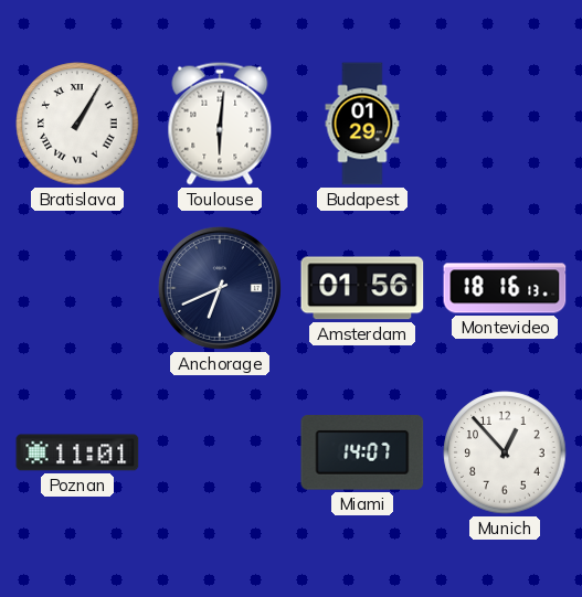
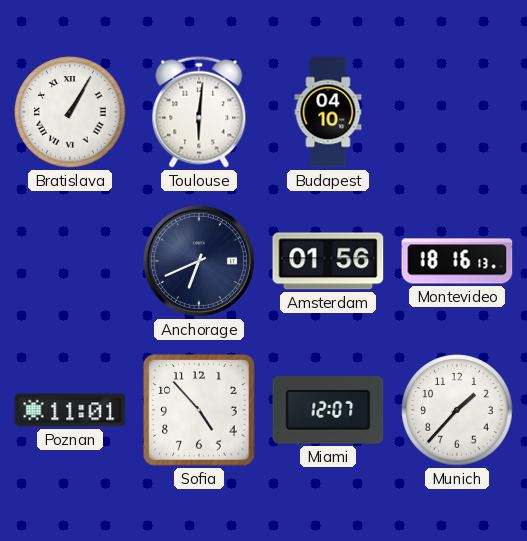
Budapest: 01:29 -> 04:10 (328, 112)
Sofia: none -> 4:53 (199, 410)
Miami: 14:07 -> 12:07 (328, 411)
Munich: 12:53 -> 1:37 (457, 410)
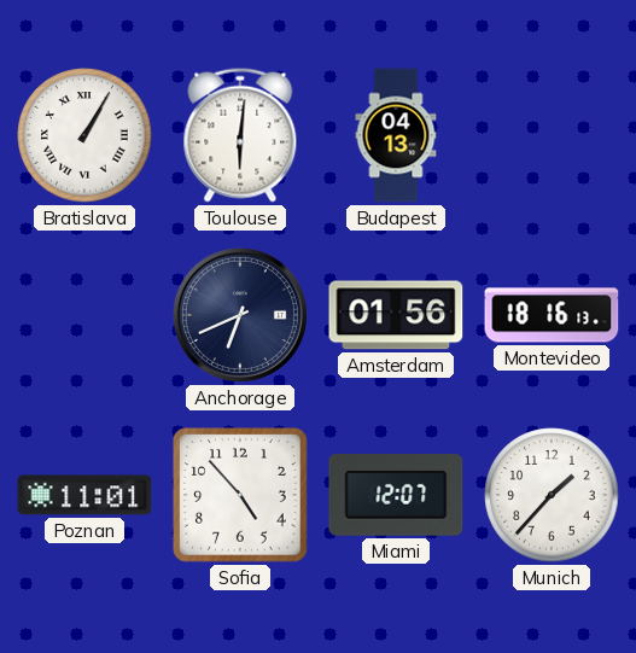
Budapest: 04:10 -> 04:13 (396, 135)
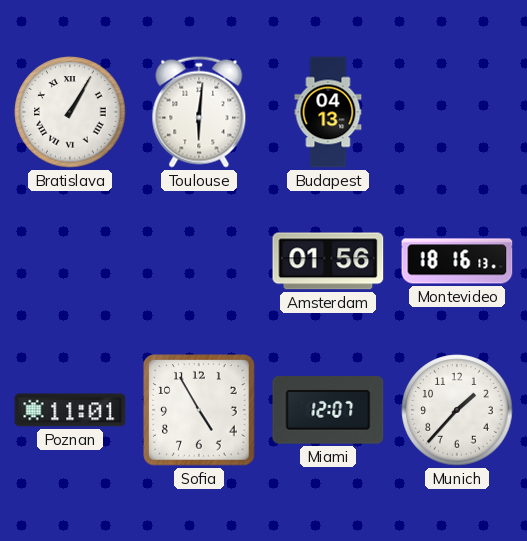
Anchorage: 6:41 -> none (240, 315)
Sofia: 4:53 -> 4:55 (199, 410)
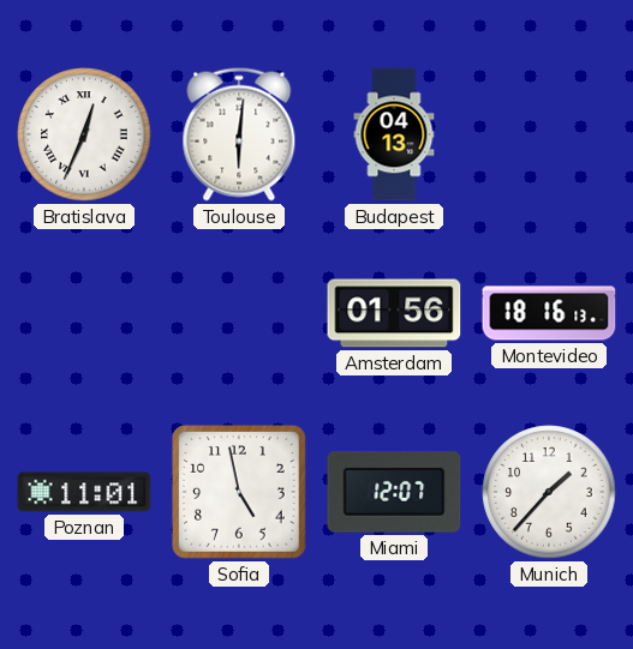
Bratislava: 1:05 -> 12:34 (84, 134)
Sofia: 4:55 -> 4:58 (239, 492)
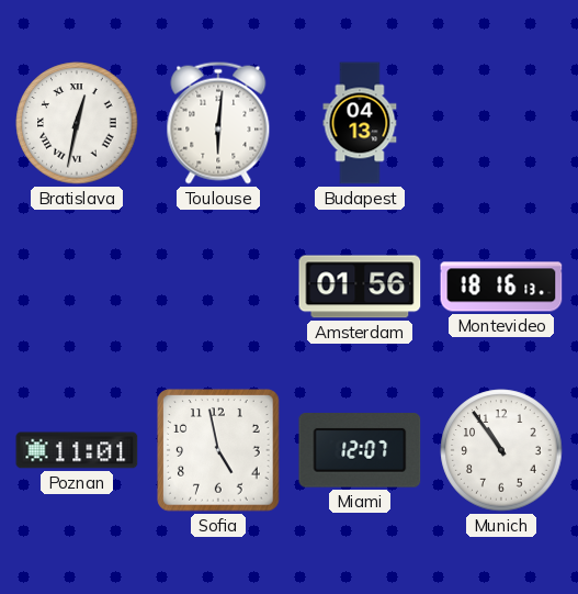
Bratislava: 12:34 -> 12:32 (77, 123)
Munich: 1:37 -> 10:54 (501, 450)
